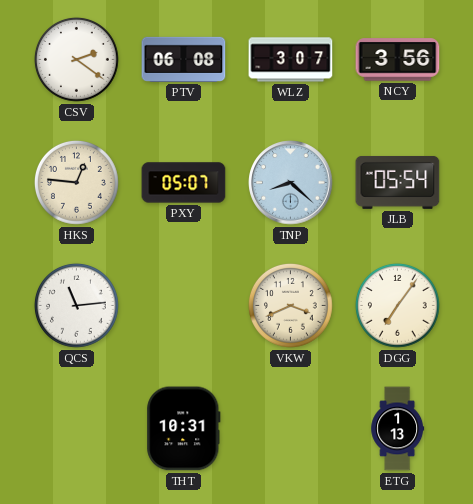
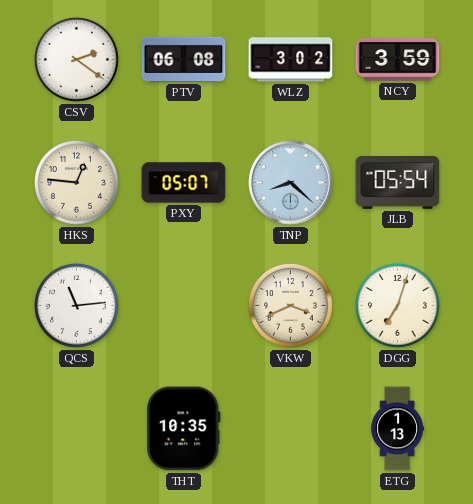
WLZ: 3:07 -> 3:02 (291, 60)
NCY: 3:56 -> 3:59 (398, 60)
DGG: 7:06 -> 7:03 (397, 305)
THT: 10:31 -> 10:35 (184, 429)
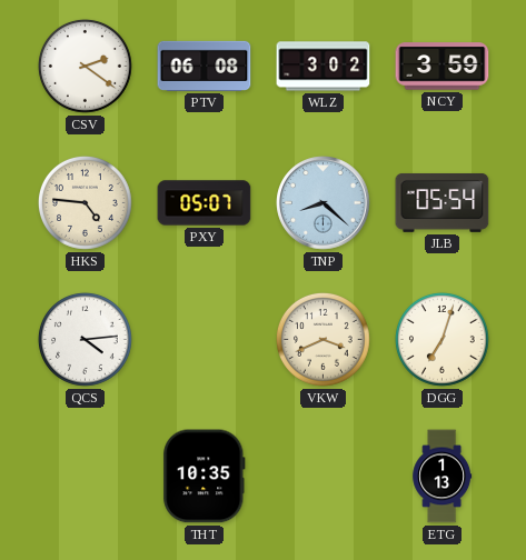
HKS: 12:46 -> 4:46 (85, 202)
QCS: 11:14 -> 4:14 (85, 339)
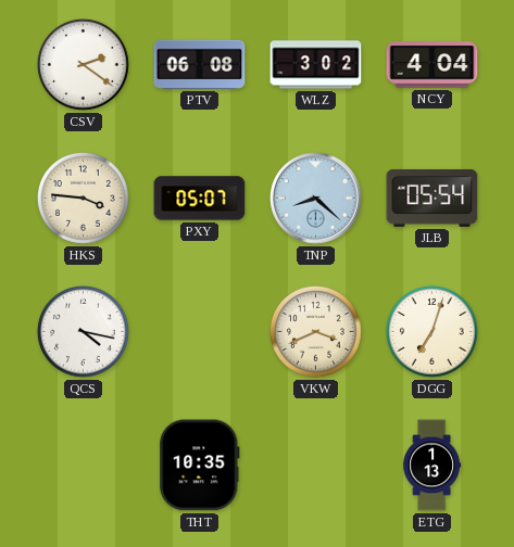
NCY: 3:59 -> 4:04 (432, 65)
HKS: 4:46 -> 3:46 (83, 198)
QCS: 4:14 -> 4:17 (83, 331)
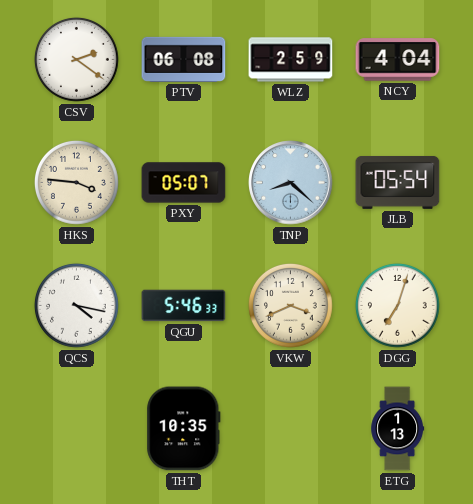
WLZ: 3:02 -> 2:59 (291, 60)
QGU: none -> 5:46 (184, 306)
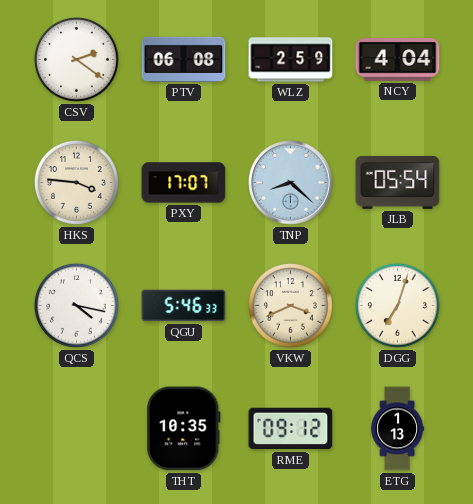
PXY: 05:07 -> 17:07 (184, 183)
RME: none -> 09:12 (291, 429)
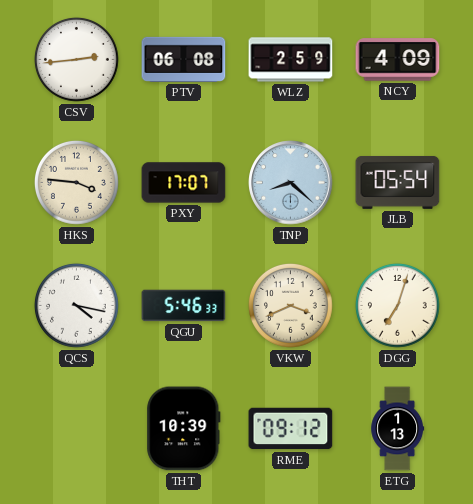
CSV: 2:21 -> 2:44 (76, 59)
NCY: 4:04 -> 4:09 (398, 60)
THT: 10:35 -> 10:39 (184, 429)
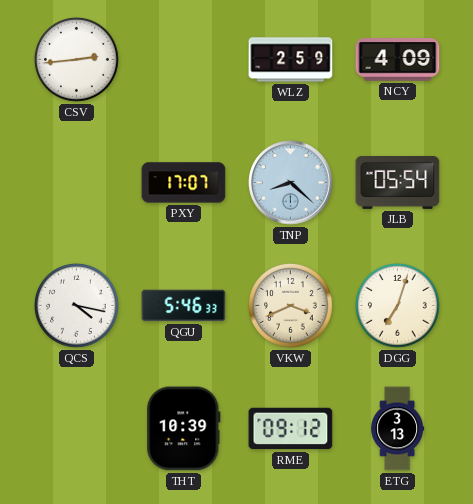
PTV: 06:08 -> none (184, 59)
HKS: 3:46 -> none (76, 182)
ETG: 1:13 -> 3:13 (398, 429)
